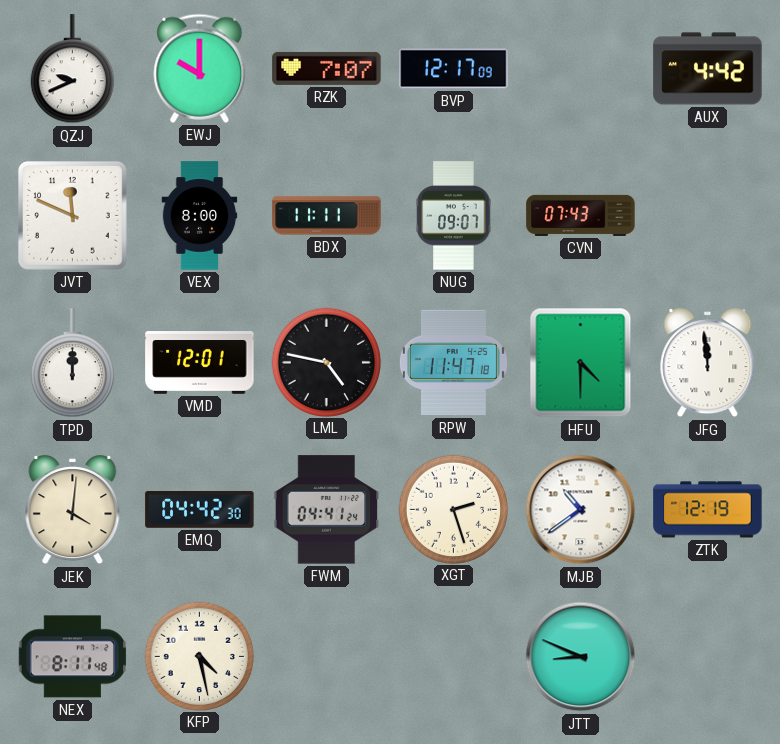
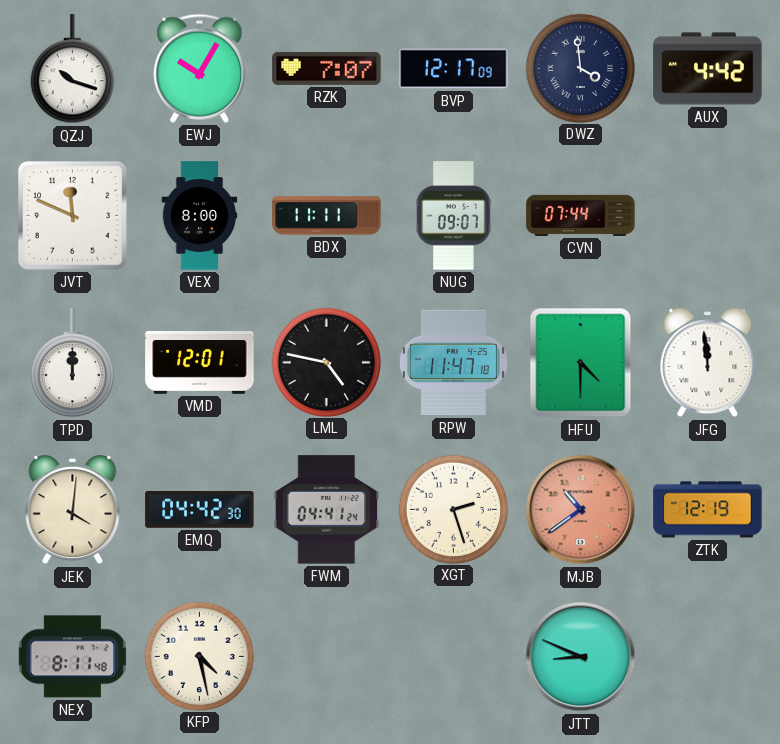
QZJ: 9:41 -> 10:18 (72, 69)
EWJ: 10:00 -> 10:05 (200, 68)
DWZ: none -> 3:59 (580, 68)
CVN: 07:43 -> 07:44 (581, 215)
MJB dial: white -> salmon (581, 510)
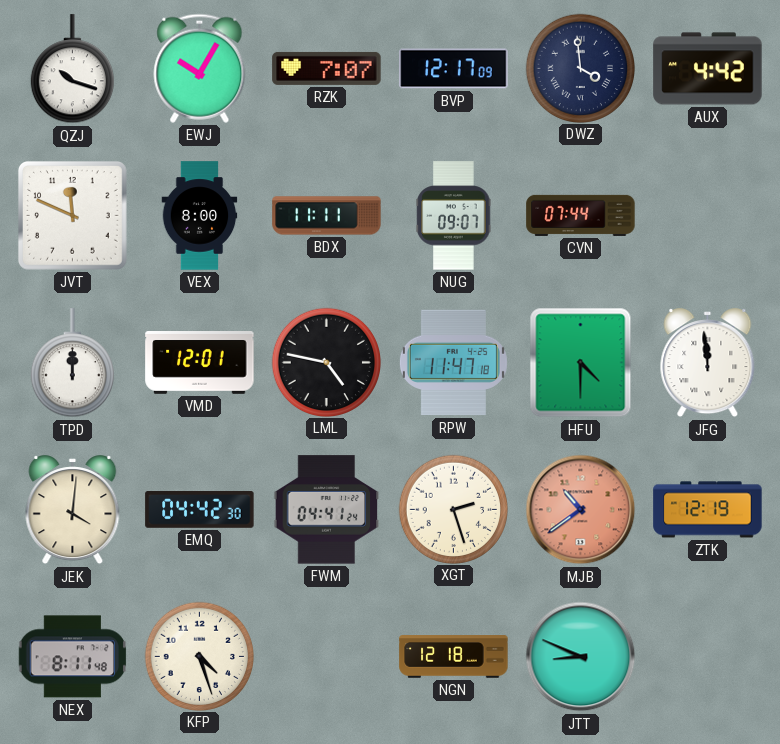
KFP: 4:28 -> 4:27 (199, 656)
NGN: none -> 12:18 (454, 657)
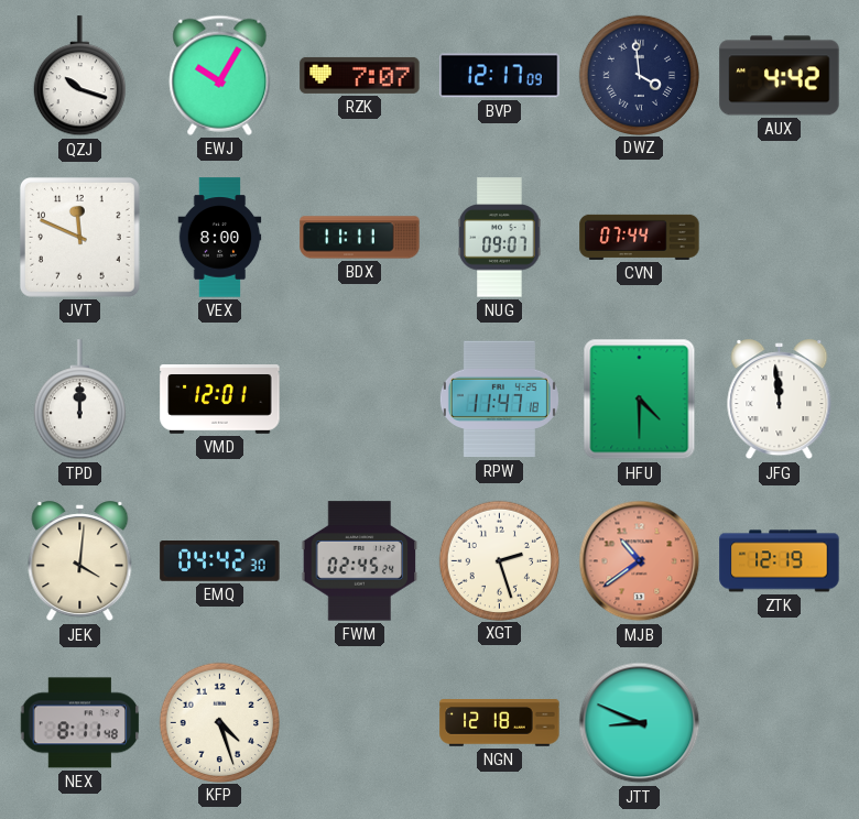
LML: 4:47 -> none (326, 362)
FWM: 04:41 -> 02:45 (360, 561)
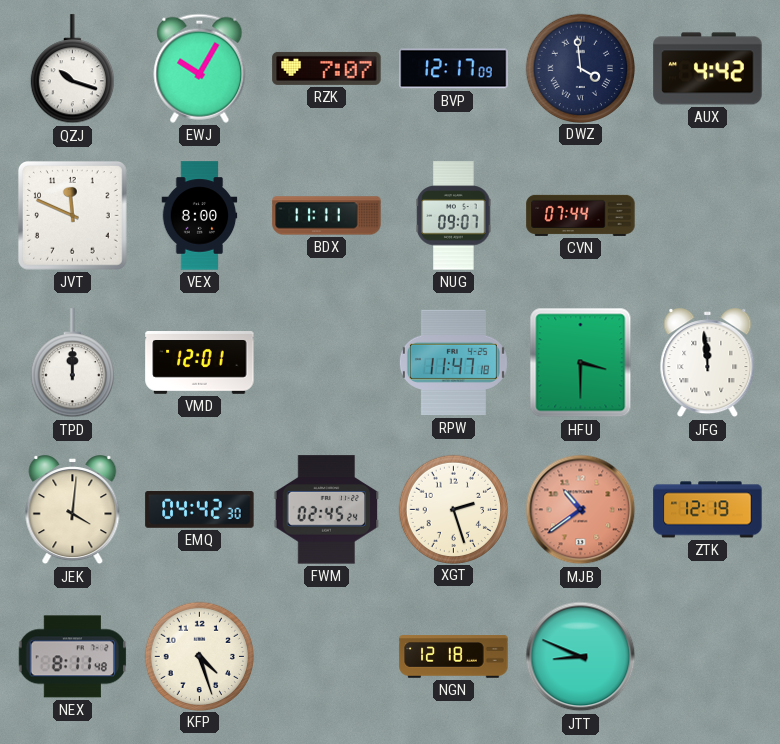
HFU: 4:30 -> 3:30 (581, 363)
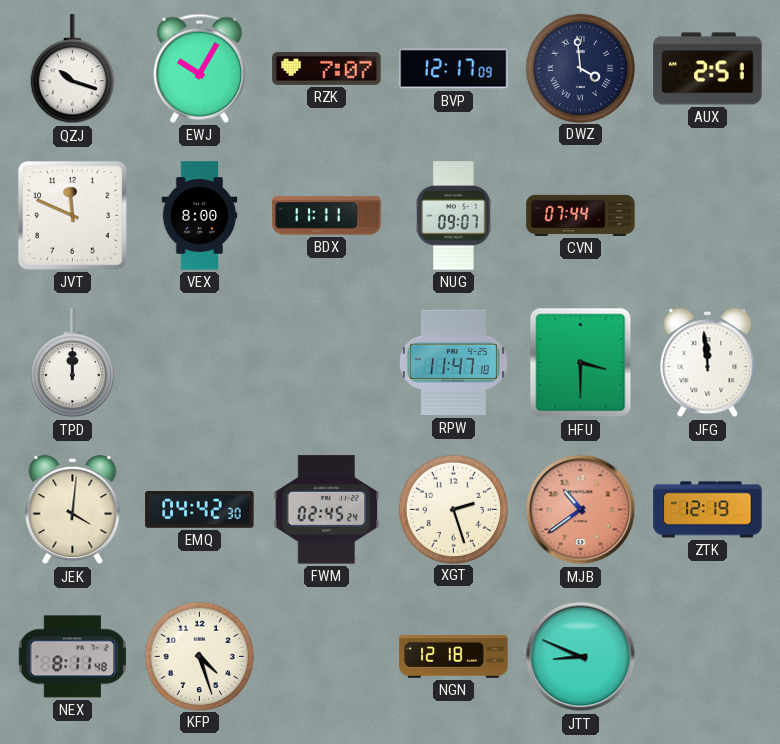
AUX: 4:42 -> 2:51 (708, 69)
VMD: 12:01 -> none (200, 363)
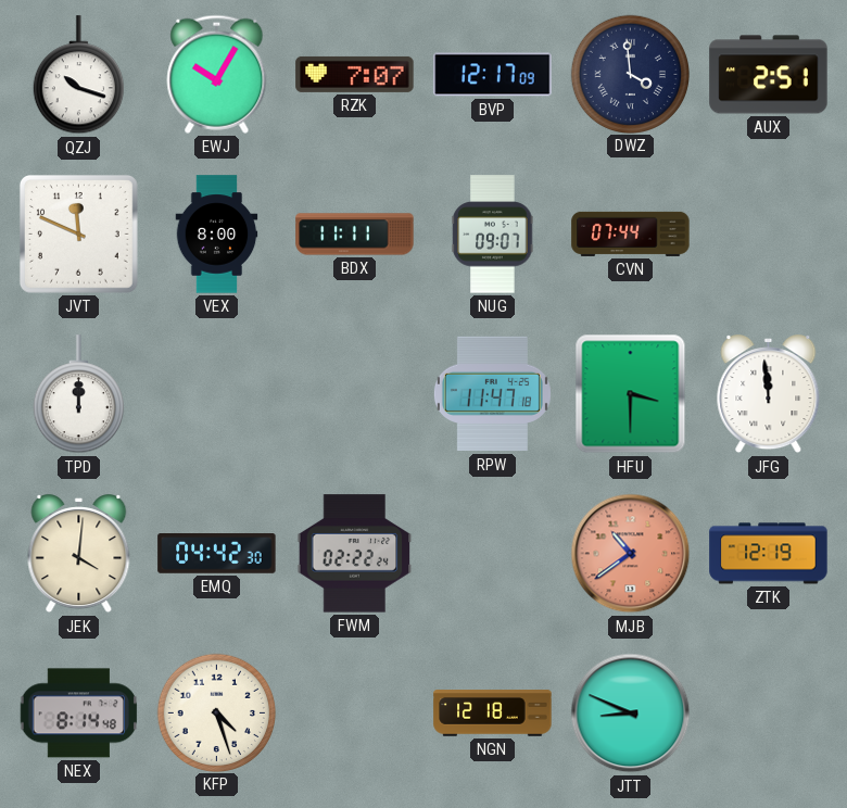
FWM: 02:45 -> 02:22 (355, 554)
XGT: 2:27 -> none (453, 509)
NEX: 8:11 -> 8:14 (79, 714)
